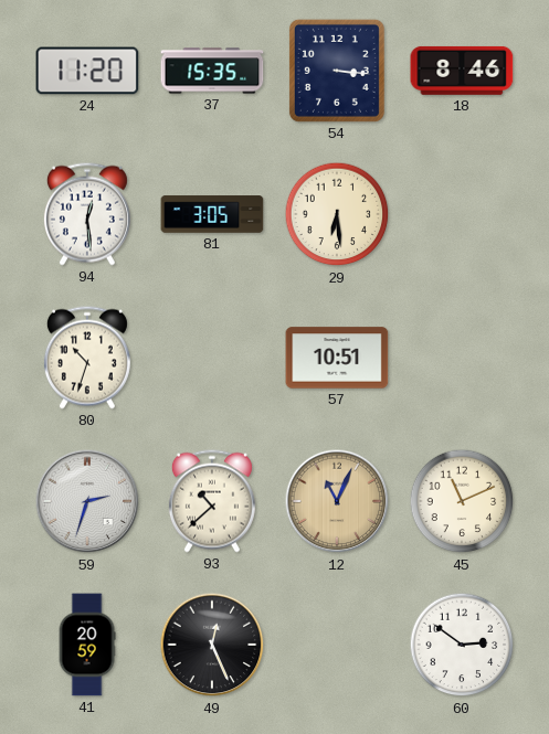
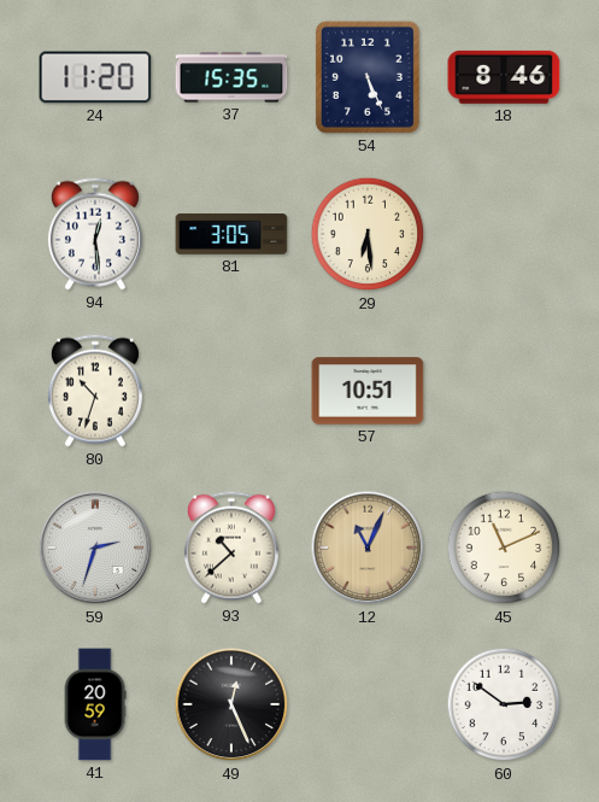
54: 3:16 -> 5:26 (368, 77)
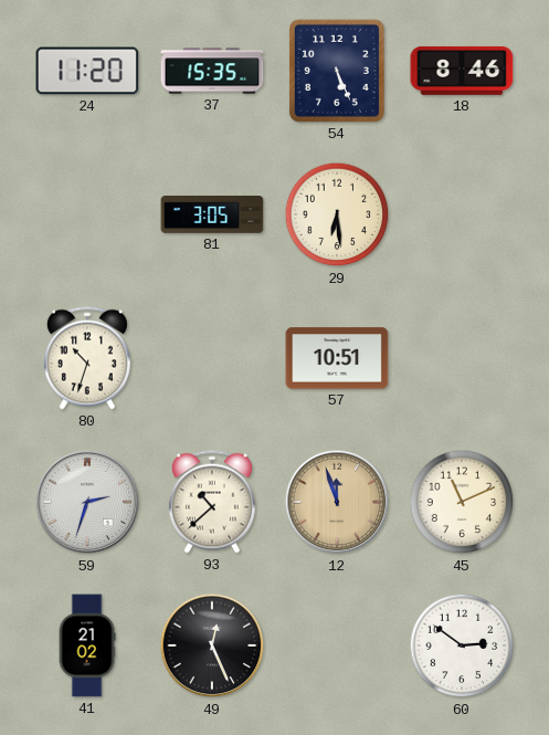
94: 12:29 -> none (95, 234)
12: 11:04 -> 11:57 (337, 502)
41: 20:59 -> 21:02 (87, 645)
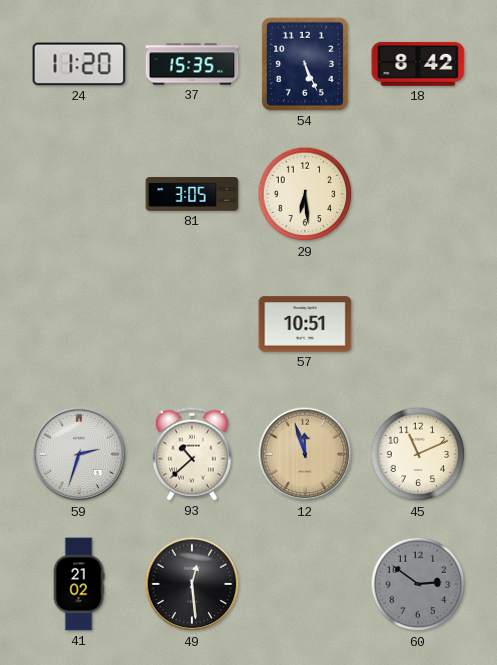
18: 8:46 -> 8:42 (418, 64)
80: 10:33 -> none (87, 358)
49: 12:26 -> 12:29 (192, 584)
60 dial: white -> grey (418, 584)
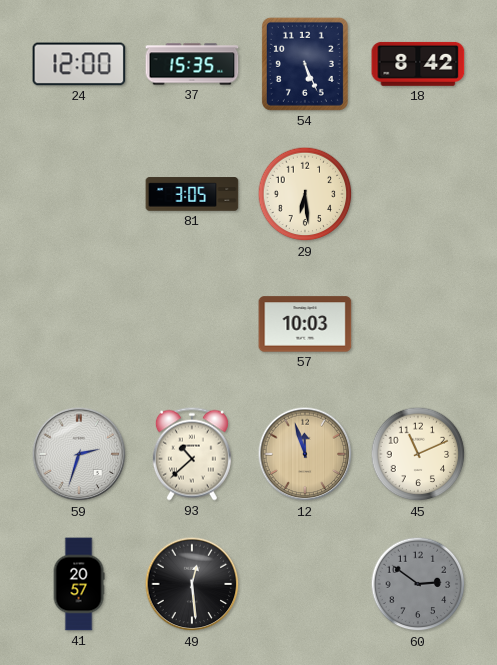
24: 11:20 -> 12:00 (79, 64)
57: 10:51 -> 10:03 (305, 324)
41: 21:02 -> 20:57 (79, 584)
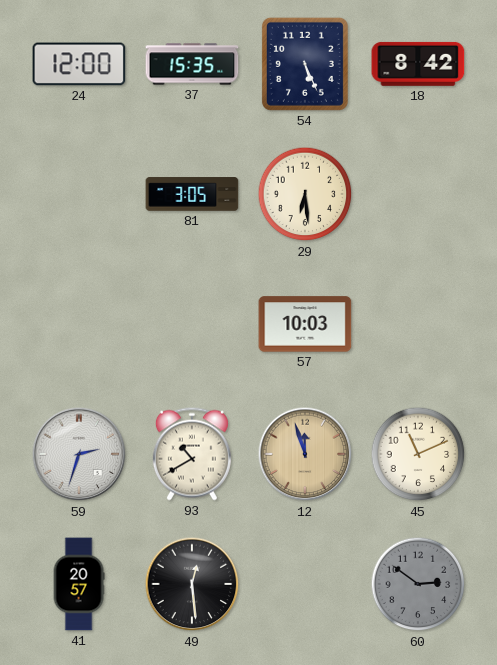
93: 10:38 -> 10:40 (192, 454)
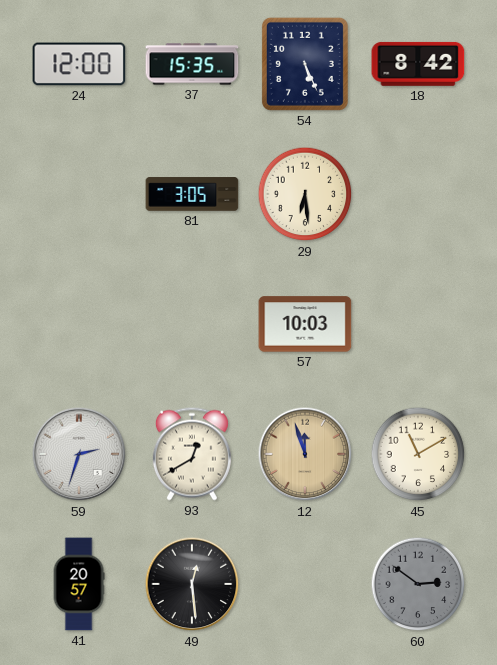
93: 10:40 -> 12:40 (192, 454)
45: 11:11 -> 11:10 (418, 454)
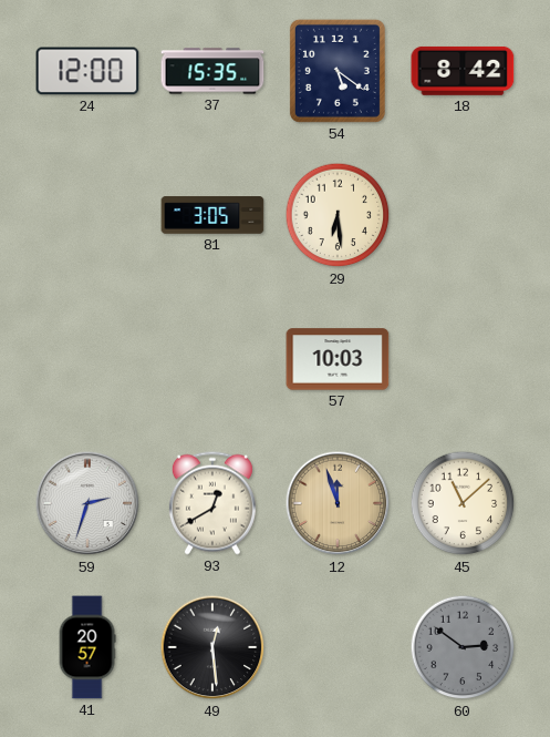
54: 5:26 -> 5:21 (338, 71)
45: 11:10 -> 11:08 (463, 503)
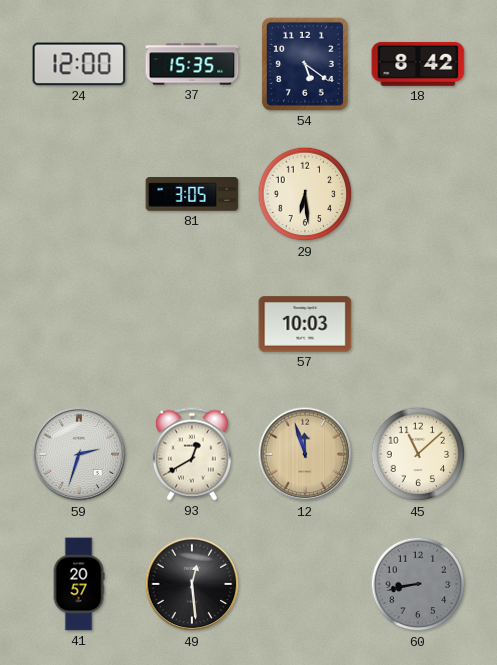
60: 2:51 -> 8:43 (418, 584)
